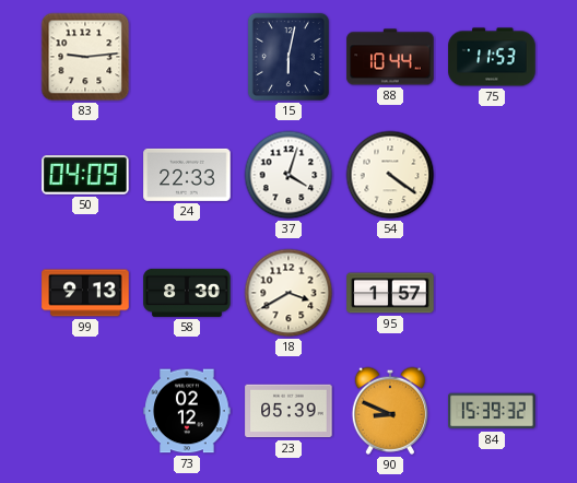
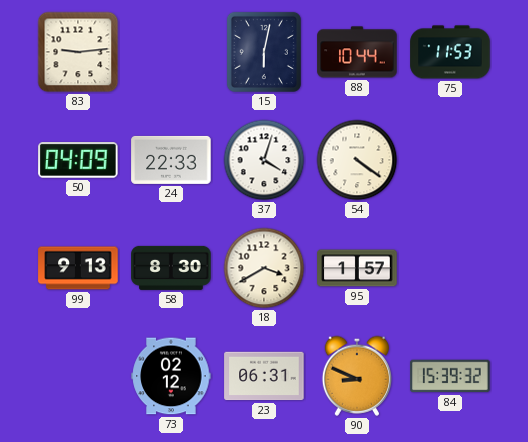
23: 05:39 -> 06:31 (264, 376)
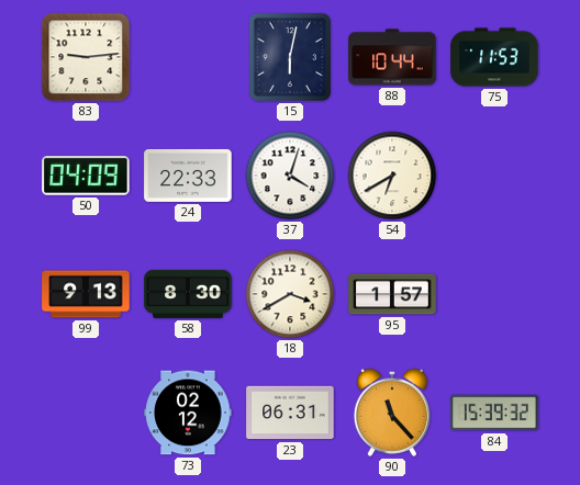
54: 4:21 -> 6:40 (392, 176)
90: 8:49 -> 11:23 (391, 413)
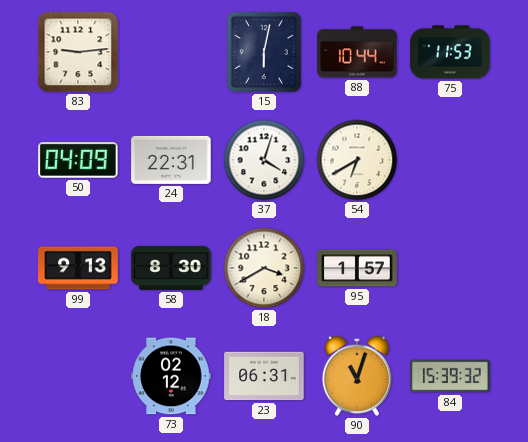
24: 22:33 -> 22:31 (171, 160)
90: 11:23 -> 11:03 (356, 376)
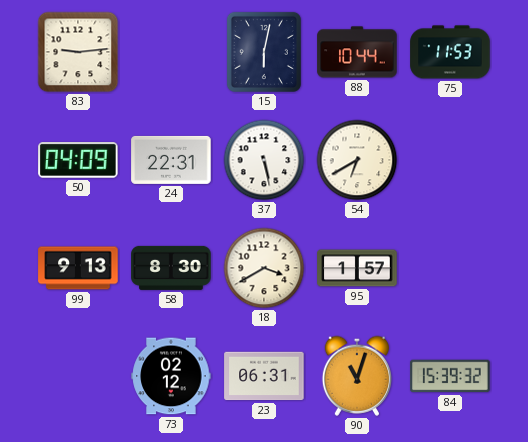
37: 4:03 -> 5:28 (264, 160)
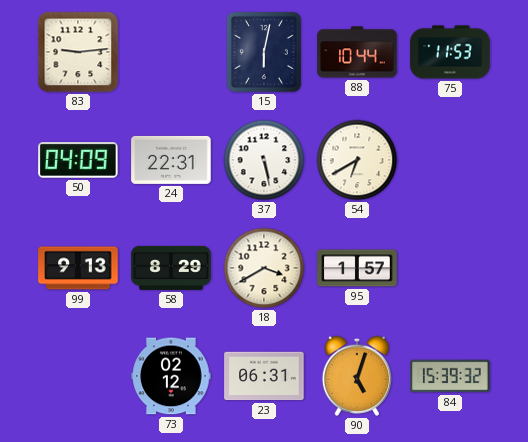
58: 8:30 -> 8:29 (171, 268)
90: 11:03 -> 5:03 (356, 376)
